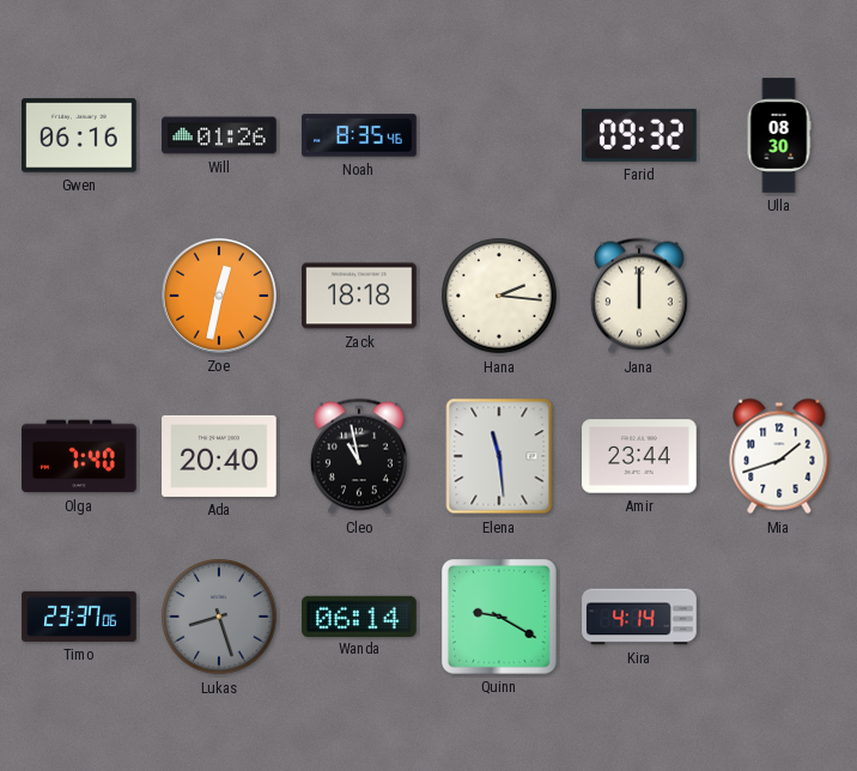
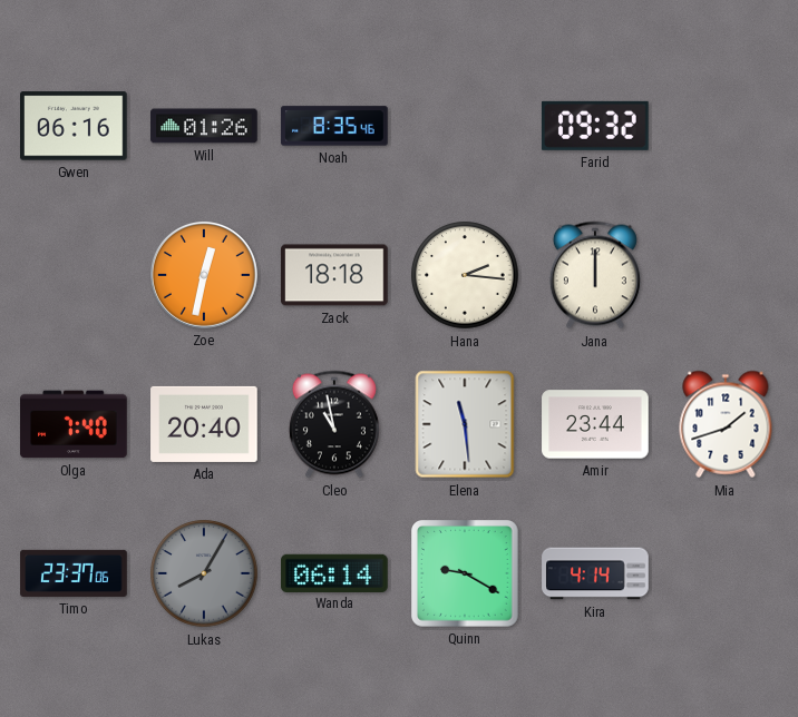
Ulla: 08:30 -> none (779, 135)
Lukas: 8:27 -> 8:05 (204, 573)
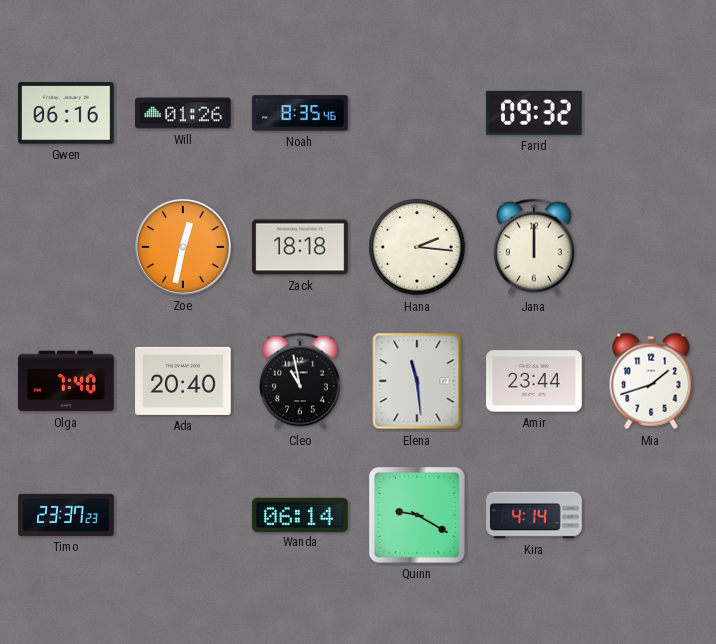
Timo: 23:37:06 -> 23:37:23 (66, 515)
Lukas: 8:05 -> none (204, 573)
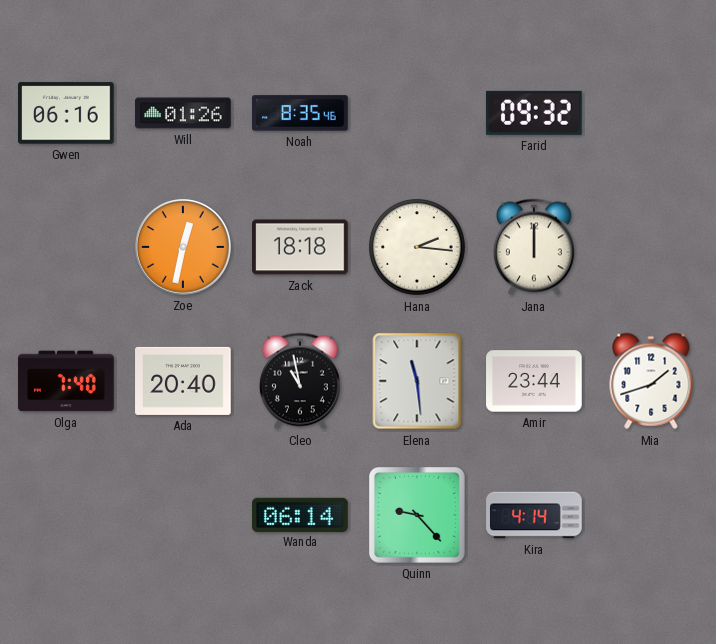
Timo: 23:37 -> none (66, 515)
Quinn: 9:20 -> 9:23 (418, 516)
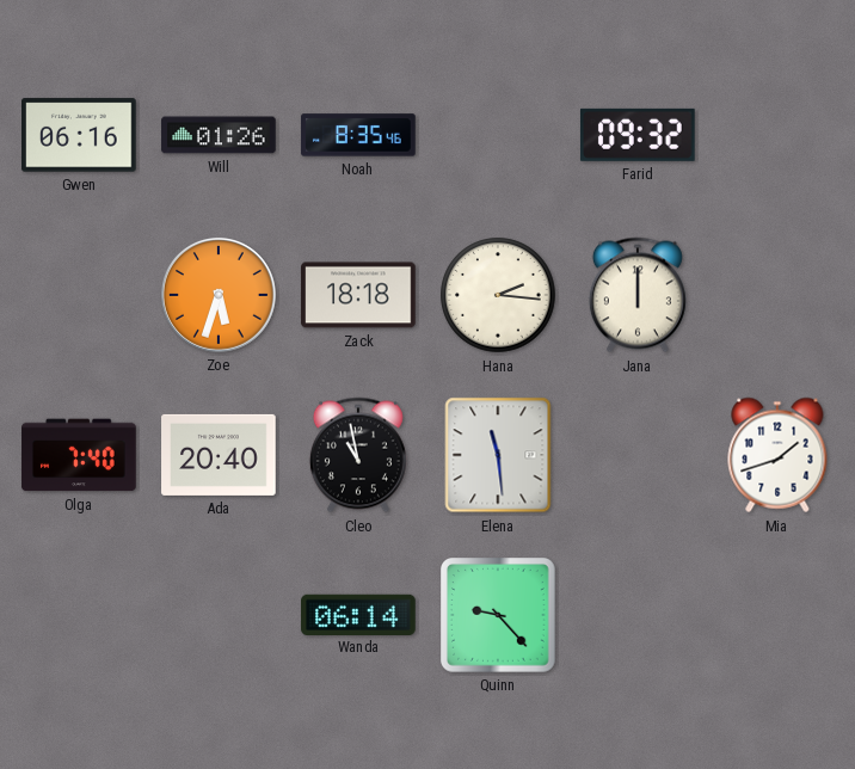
Zoe: 12:32 -> 5:33 (219, 295)
Amir: 23:44 -> none (534, 381)
Kira: 4:14 -> none (534, 515)
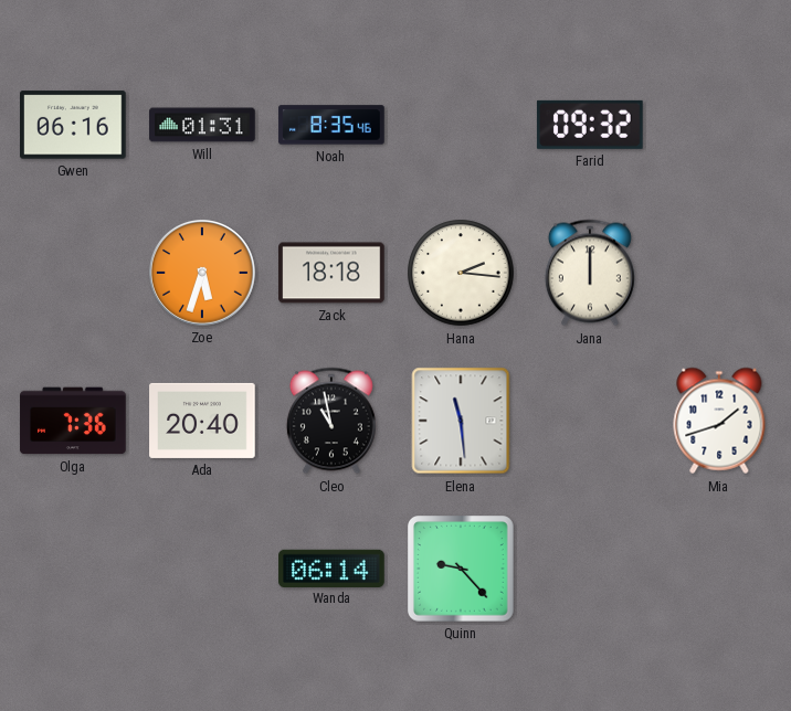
Will: 01:26 -> 01:31 (202, 125)
Olga: 7:40 -> 7:36 (73, 421)
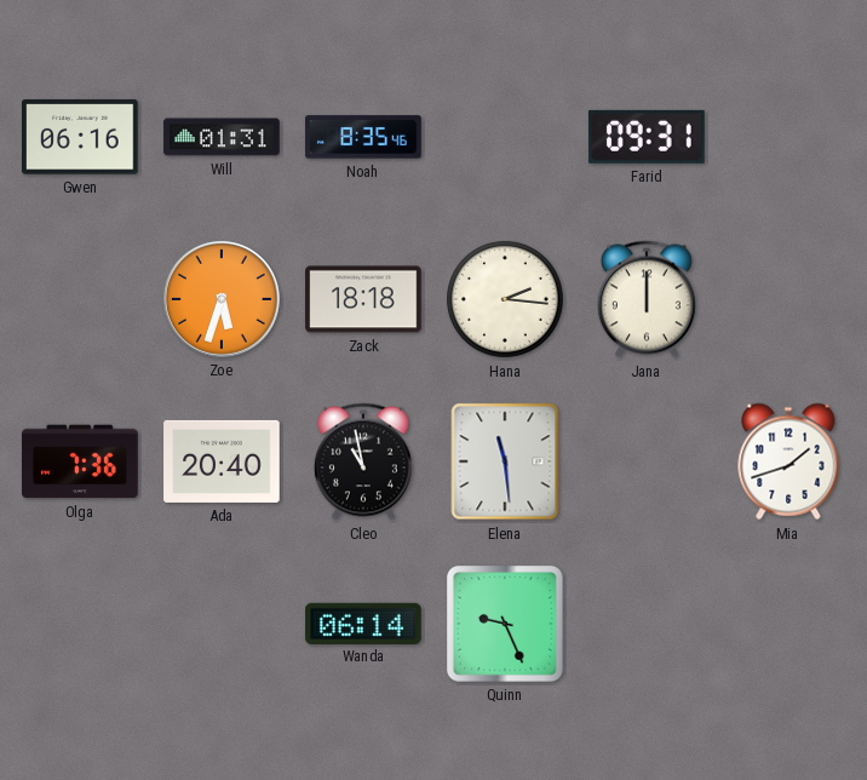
Farid: 09:32 -> 09:31 (647, 137)
Quinn: 9:23 -> 9:26 (506, 625)
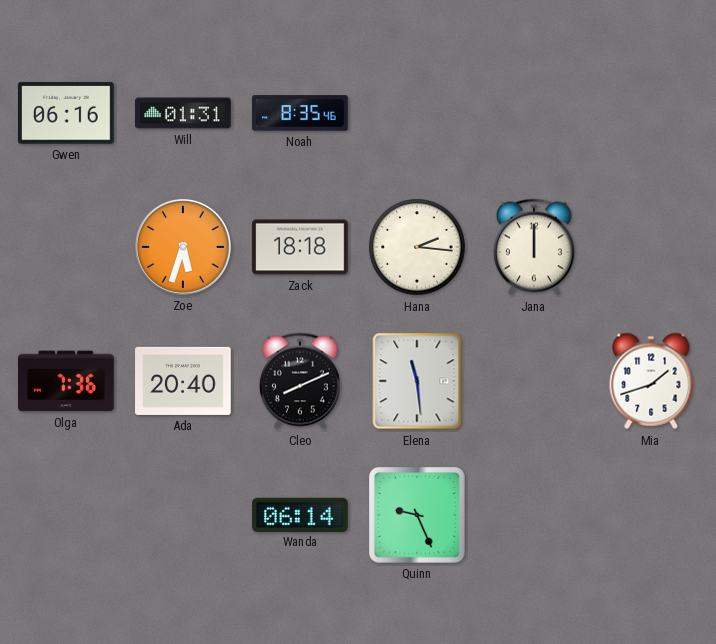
Farid: 09:31 -> none (647, 137)
Cleo: 10:58 -> 8:11 (300, 381)
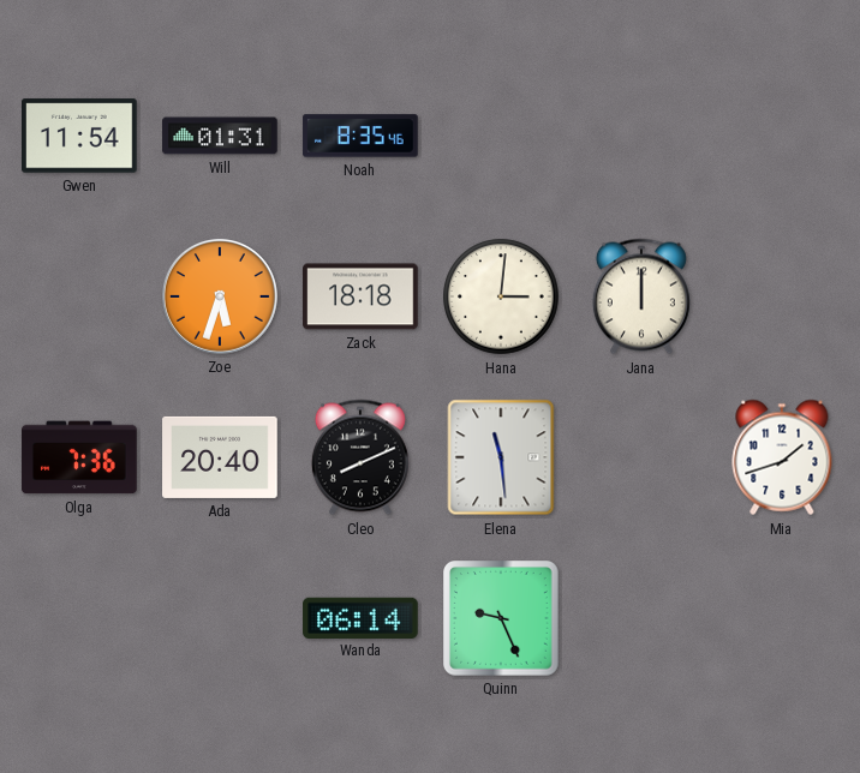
Gwen: 06:16 -> 11:54 (80, 136)
Hana: 2:16 -> 3:01 (501, 296)
